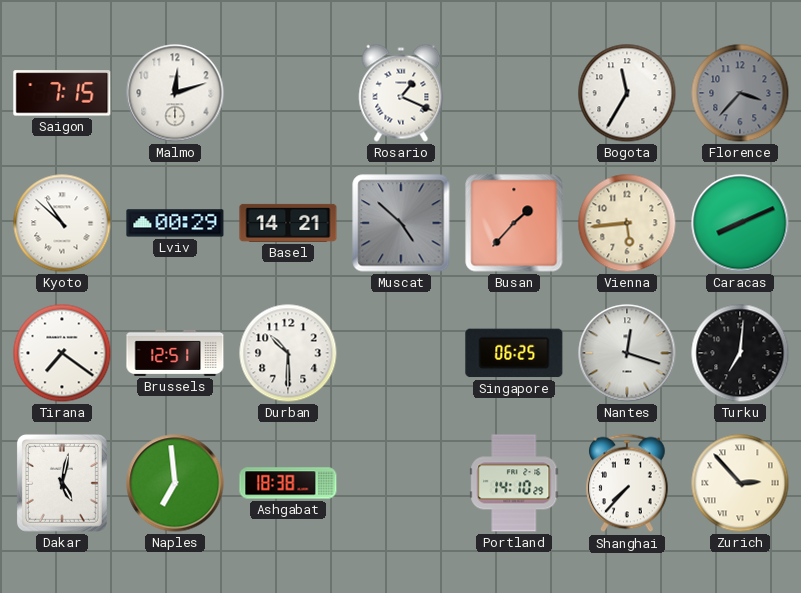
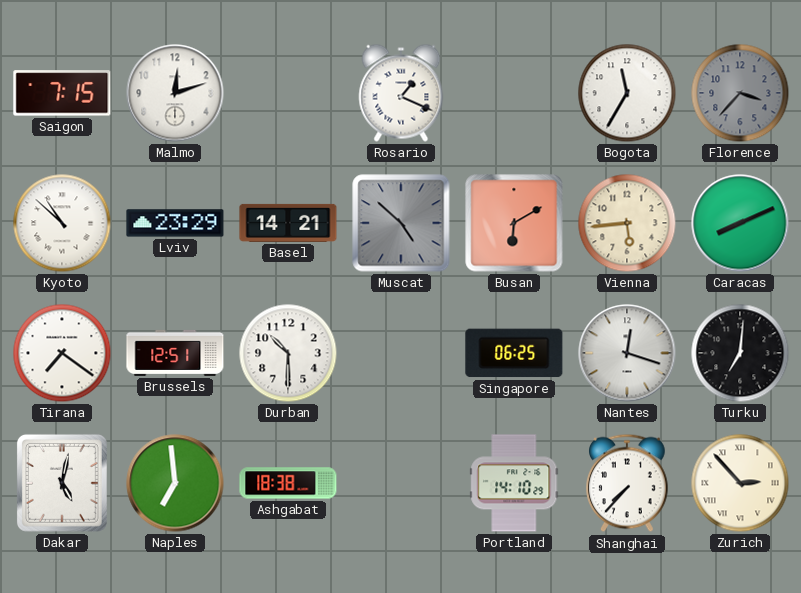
Lviv: 00:29 -> 23:29 (175, 223)
Busan: 1:37 -> 6:10 (514, 223)
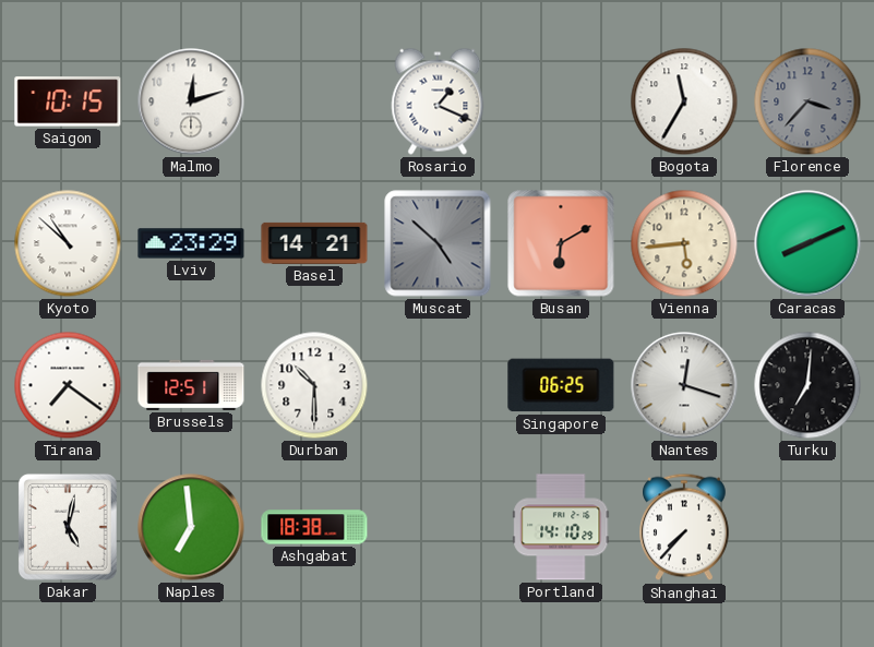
Saigon: 7:15 -> 10:15 (68, 101)
Zurich: 2:53 -> none (740, 483)
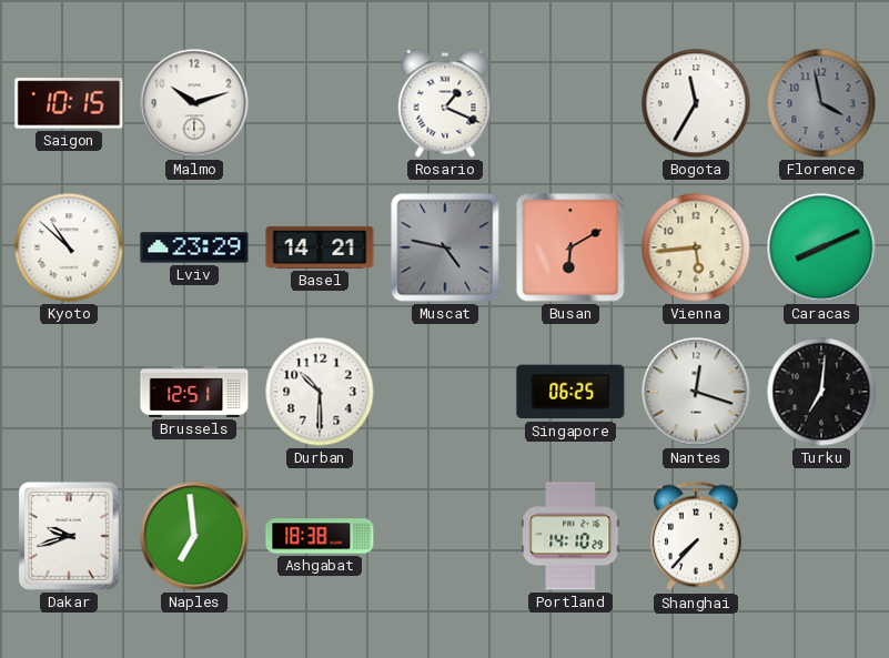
Malmo: 12:12 -> 10:12 (194, 103)
Florence: 3:37 -> 3:58 (821, 103)
Muscat: 4:52 -> 4:47 (445, 247)
Tirana: 7:21 -> none (68, 385)
Dakar: 5:02 -> 9:42 (69, 536)
